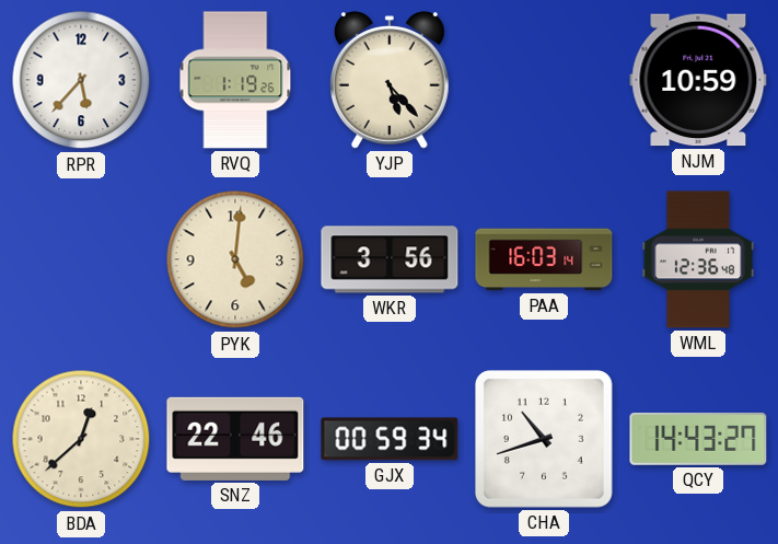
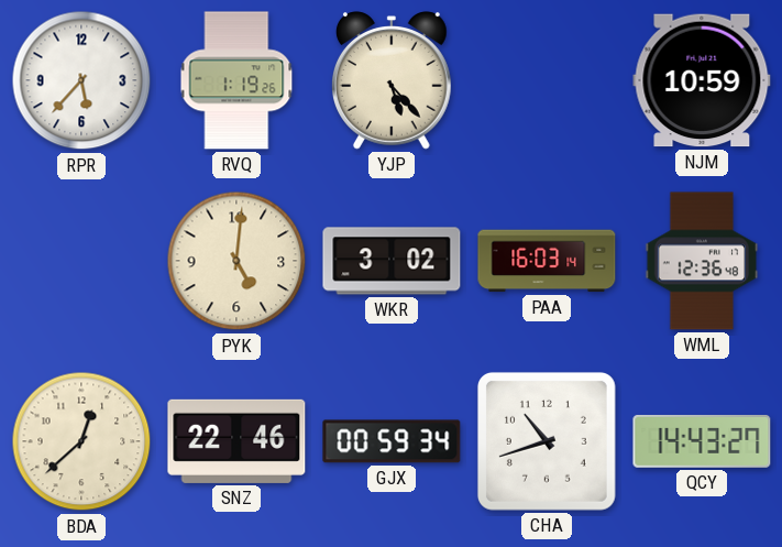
WKR: 3:56 -> 3:02 (392, 261)
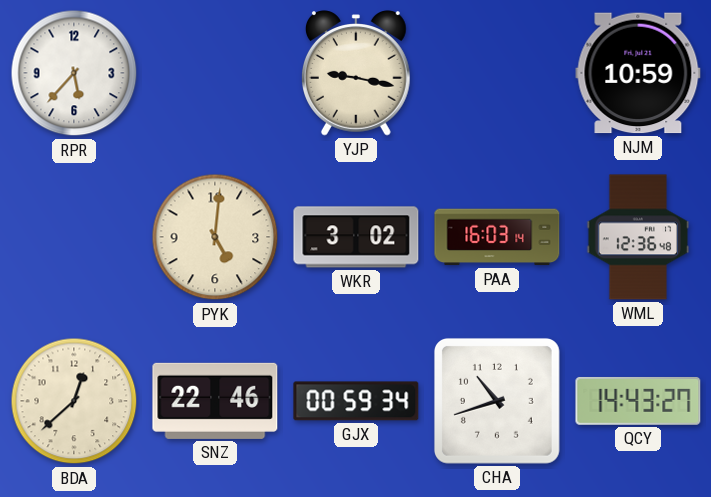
RVQ: 1:19 -> none (236, 80)
YJP: 5:23 -> 9:17 (357, 73)
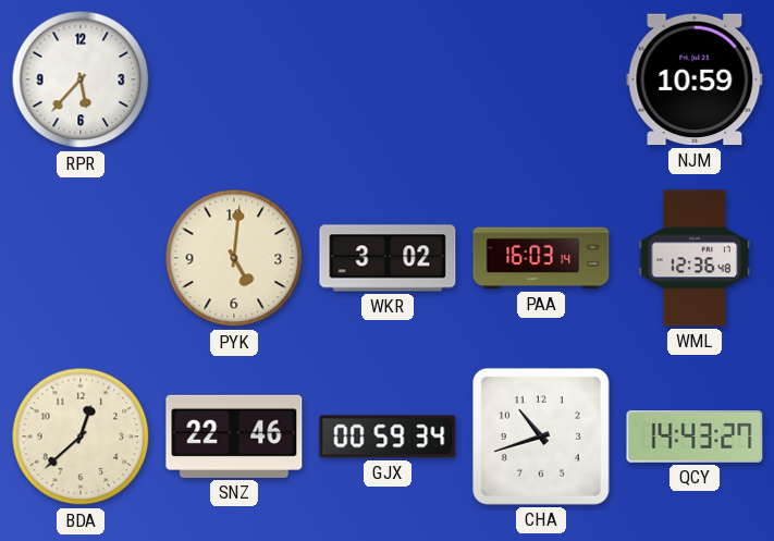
YJP: 9:17 -> none (357, 73)
